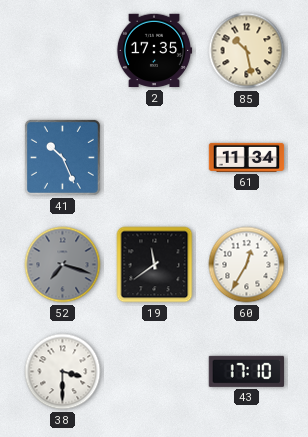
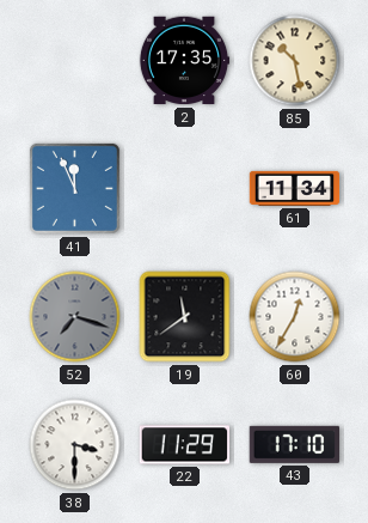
41: 10:26 -> 11:56 (74, 188)
22: none -> 11:29 (185, 445)
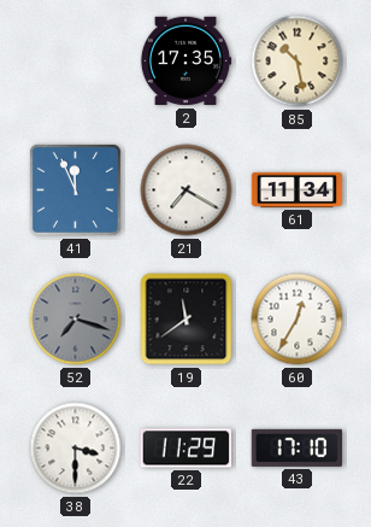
21: none -> 7:20 (187, 191)
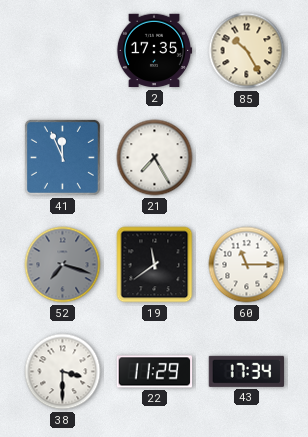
85: 10:28 -> 10:25 (247, 51)
21: 7:20 -> 7:25 (155, 158)
61: 11:34 -> none (298, 189)
60: 12:35 -> 11:15 (247, 265)
43: 17:10 -> 17:34 (246, 371)
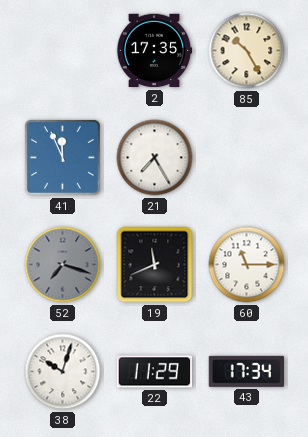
19: 11:39 -> 11:41 (155, 265)
38: 3:30 -> 10:03 (63, 372)
